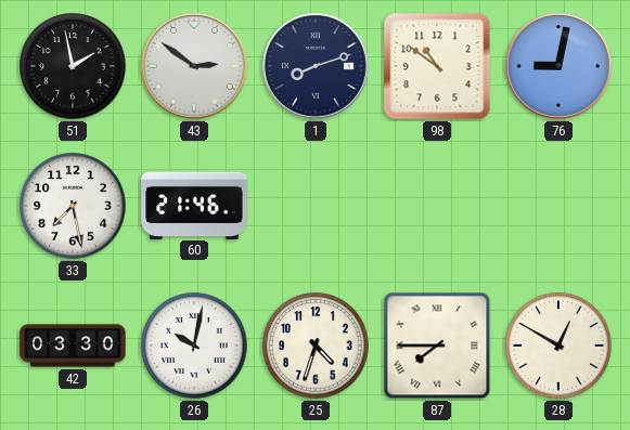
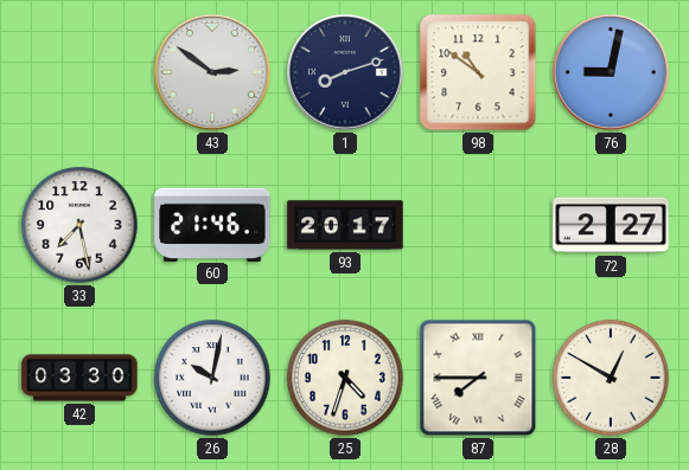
51: 1:58 -> none (73, 66)
93: none -> 20:17 (345, 225)
72: none -> 2:27 (611, 225)
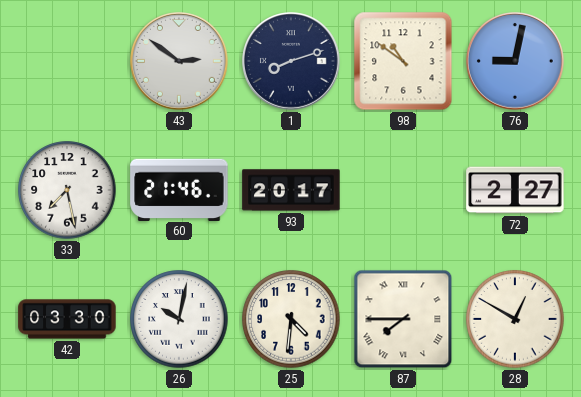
25: 4:33 -> 4:31 (291, 319)
